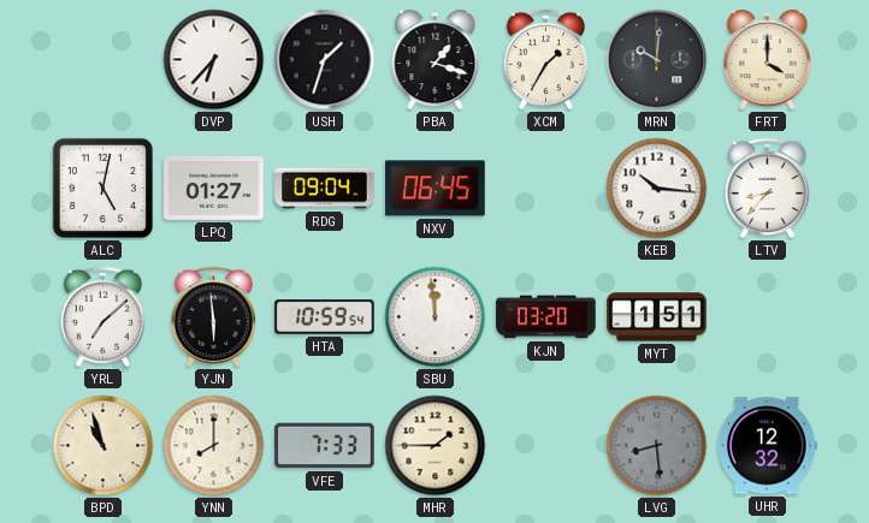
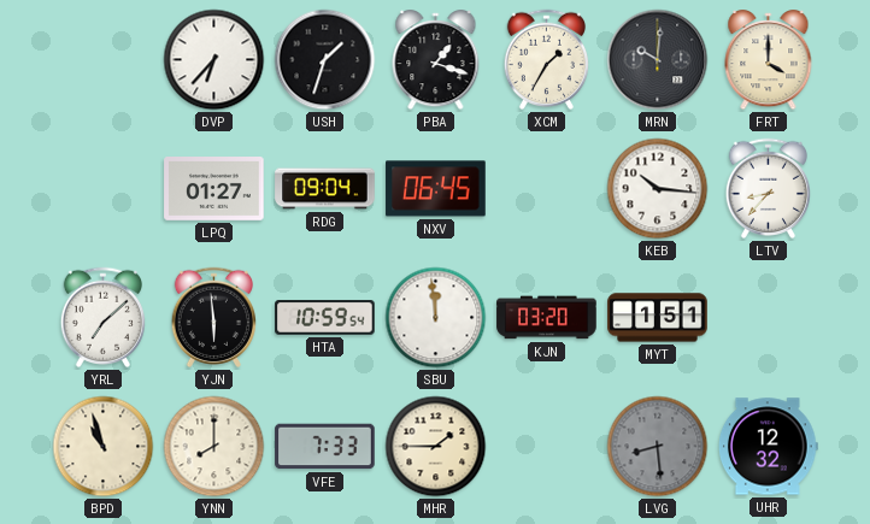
ALC: 5:02 -> none (102, 188)
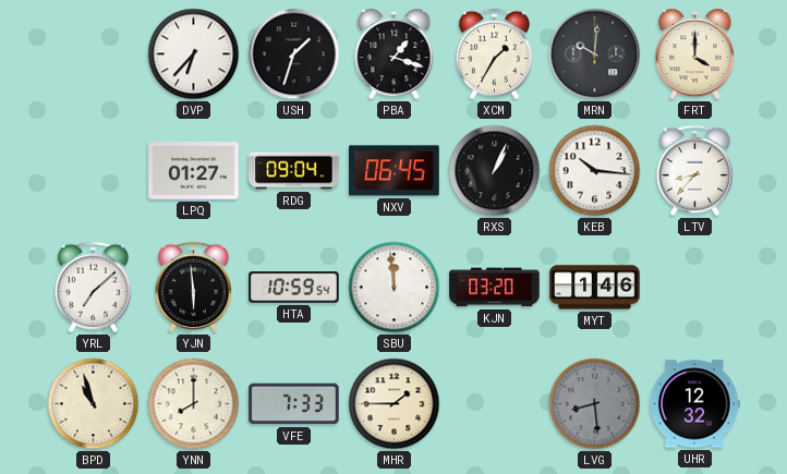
RXS: none -> 1:04 (495, 171)
MYT: 1:51 -> 1:46 (595, 288)
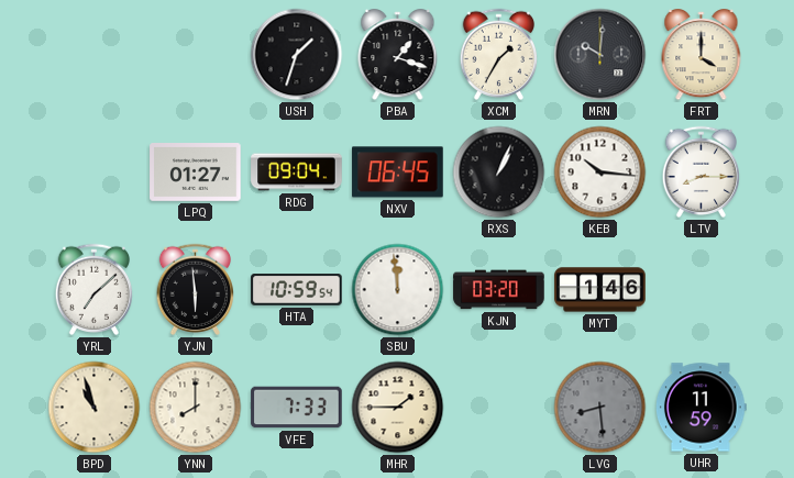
DVP: 6:37 -> none (194, 54)
LTV: 8:37 -> 8:15 (701, 171)
UHR: 12:32 -> 11:59 (701, 408)
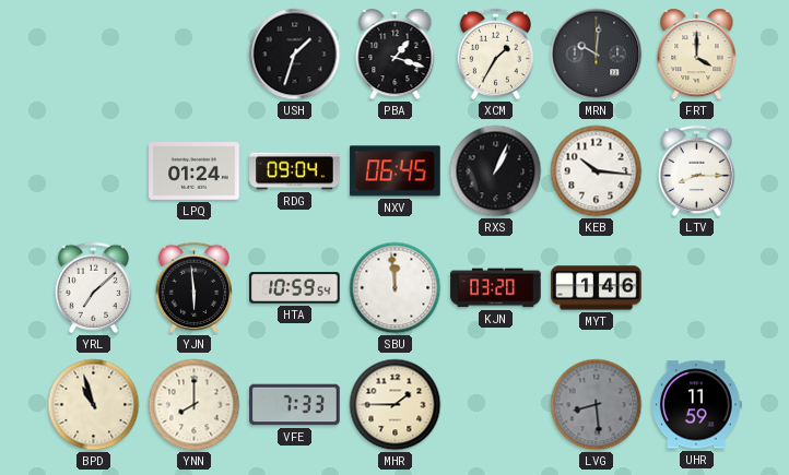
LPQ: 01:27 -> 01:24 (195, 171)
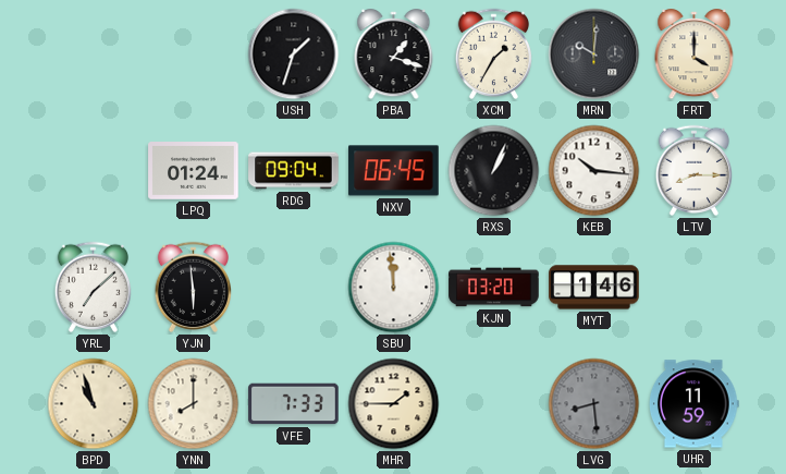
HTA: 10:59 -> none (295, 288)
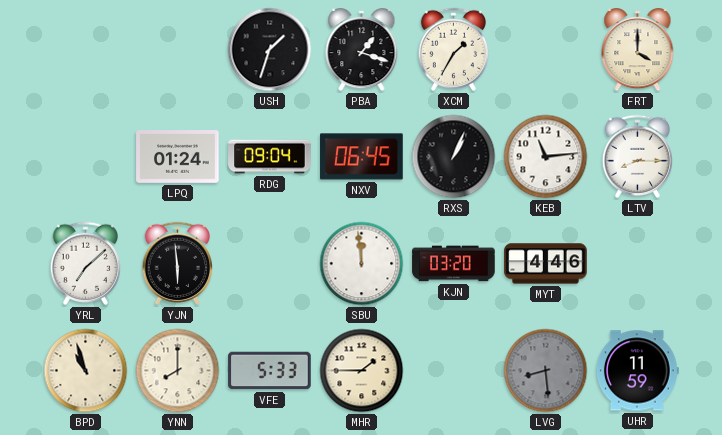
MRN: 10:01 -> none (594, 54)
KEB: 10:16 -> 11:14 (546, 157)
MYT: 1:46 -> 4:46 (546, 264)
VFE: 7:33 -> 5:33 (270, 371)
